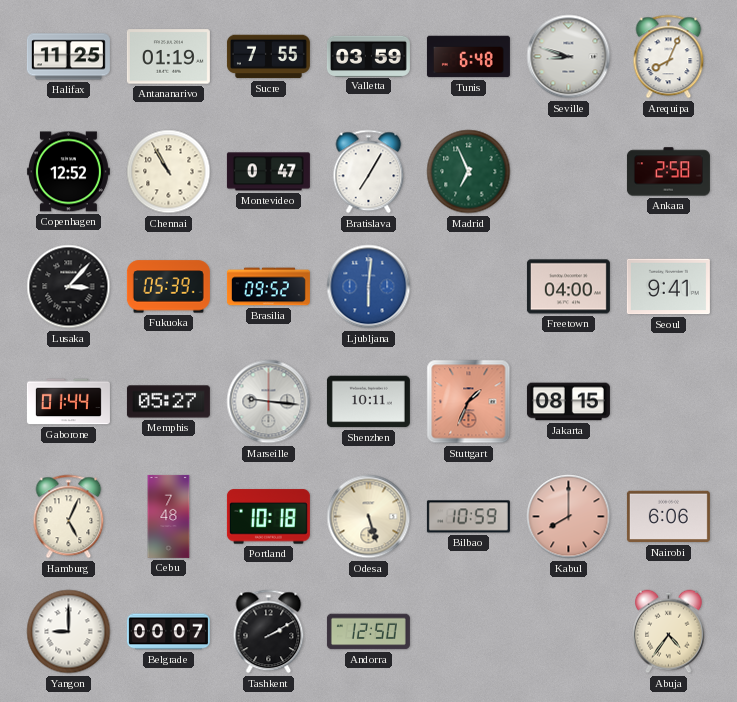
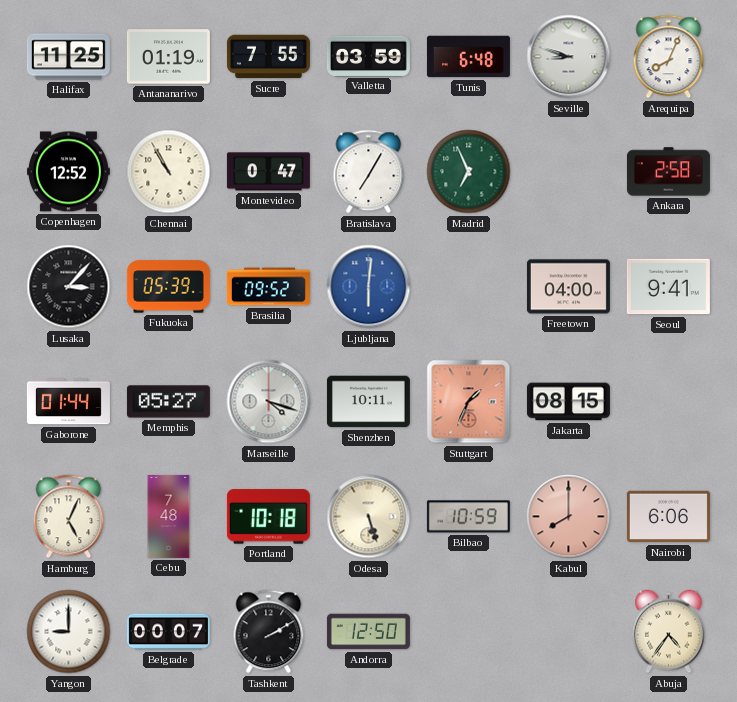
Marseille: 9:16 -> 4:18 (269, 402)
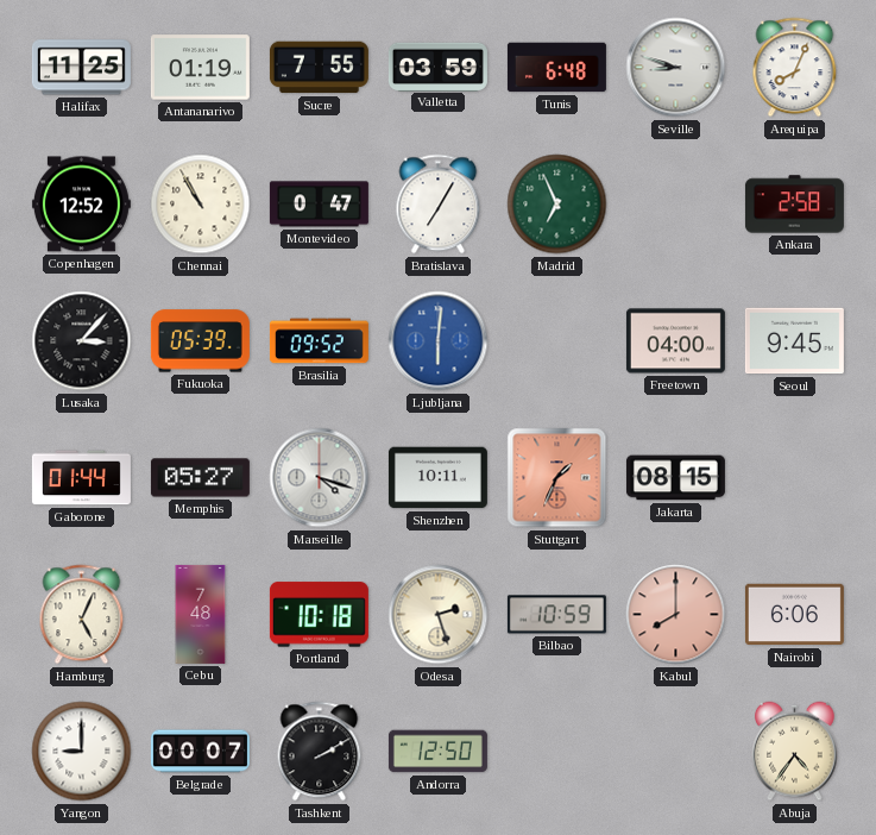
Seoul: 9:41 -> 9:45 (794, 341)
Odesa: 5:27 -> 2:27 (439, 615)
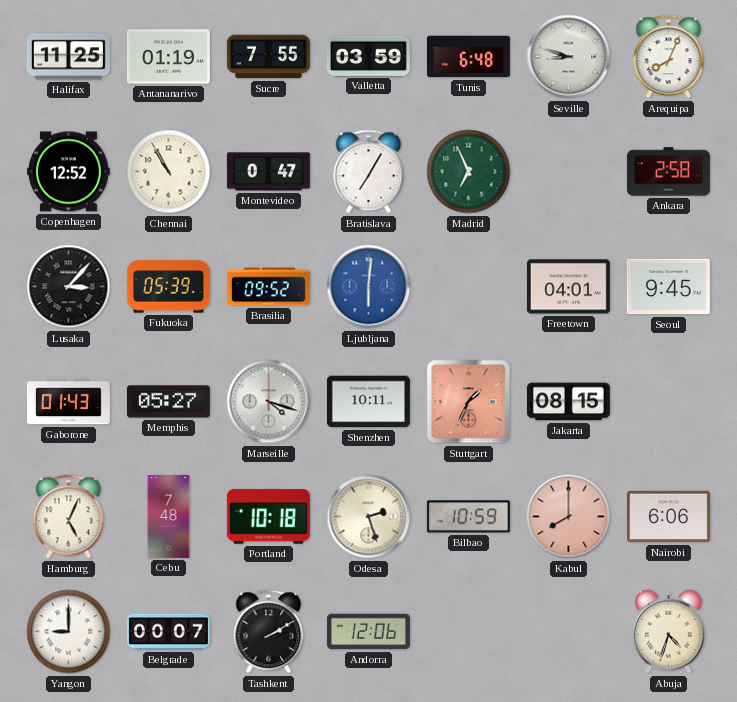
Freetown: 04:00 -> 04:01 (568, 287)
Gaborone: 01:44 -> 01:43 (68, 402)
Andorra: 12:50 -> 12:06 (368, 632)
Abuja: 4:36 -> 4:33 (669, 632)
